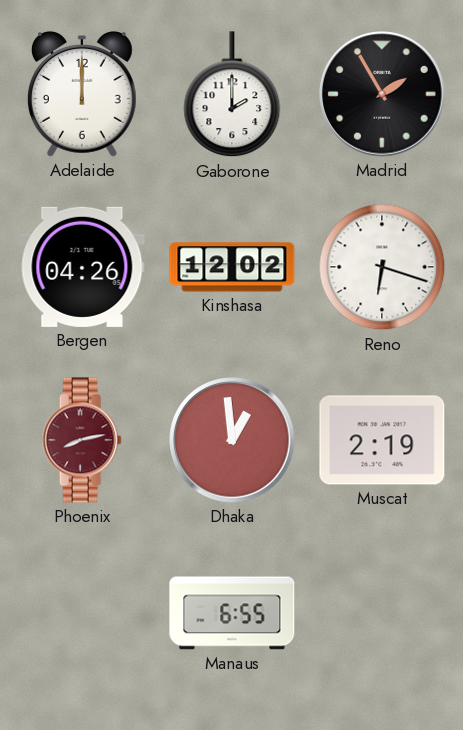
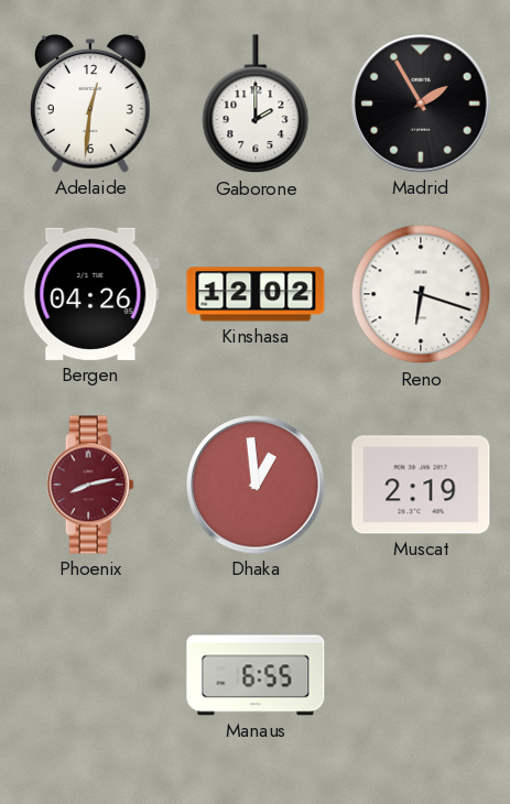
Adelaide: 12:00 -> 12:31 (90, 105)
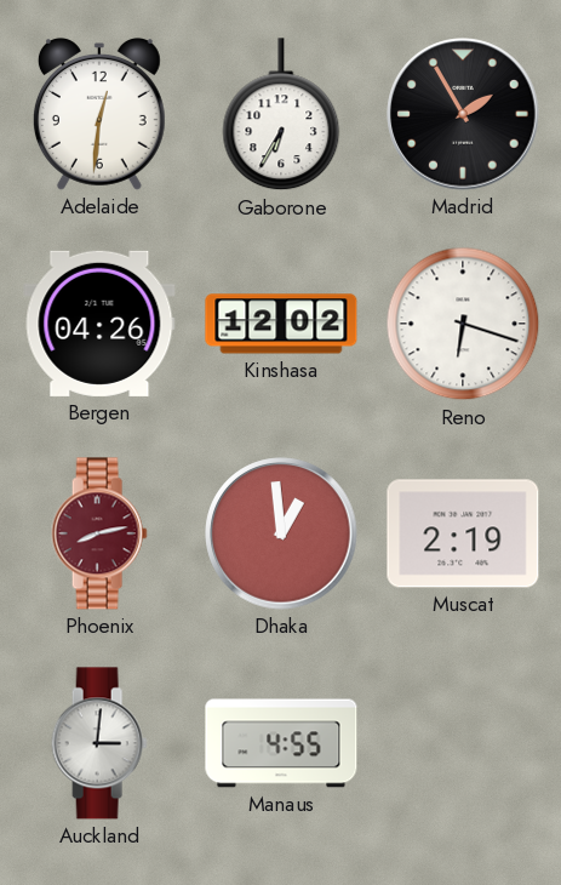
Gaborone: 2:00 -> 6:35 (281, 115)
Auckland: none -> 3:01 (99, 743)
Manaus: 6:55 -> 4:55 (281, 743)
